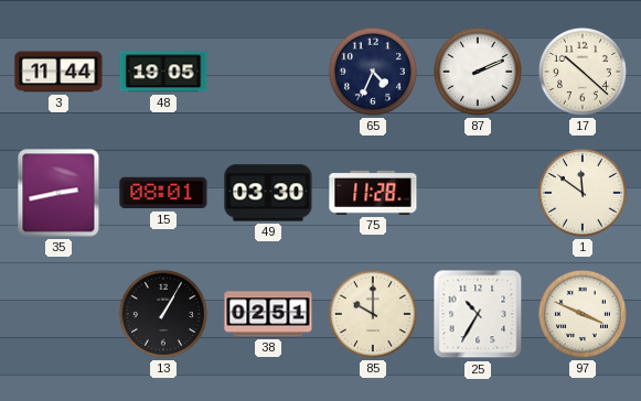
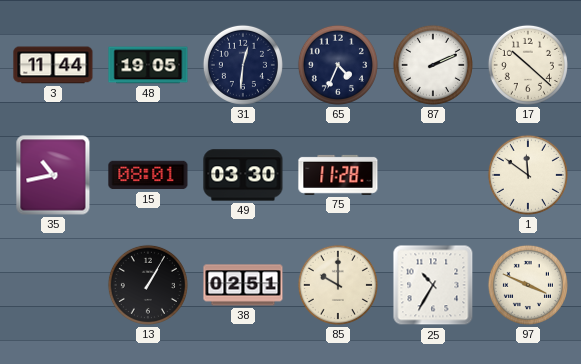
31: none -> 12:31 (243, 65)
35: 2:43 -> 10:43 (53, 175)
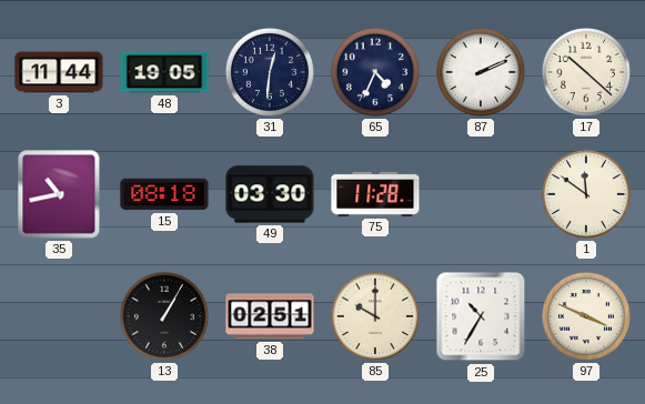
15: 08:01 -> 08:18 (164, 194)
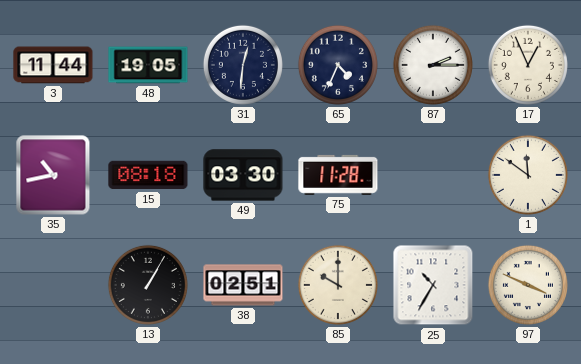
87: 2:11 -> 2:15 (433, 65)
17: 10:22 -> 12:56 (528, 65)
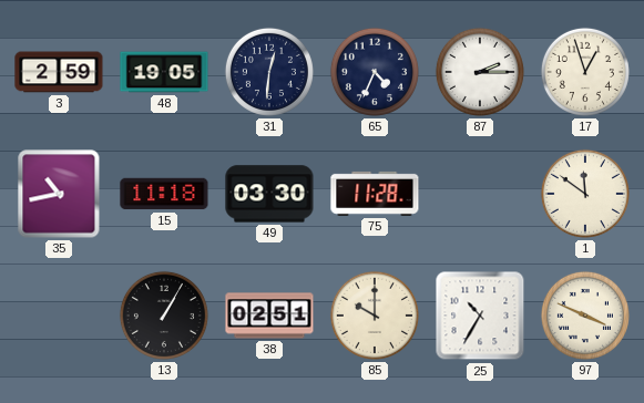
3: 11:44 -> 2:59 (59, 72)
17: 12:56 -> 12:57 (585, 72)
15: 08:18 -> 11:18 (164, 194)
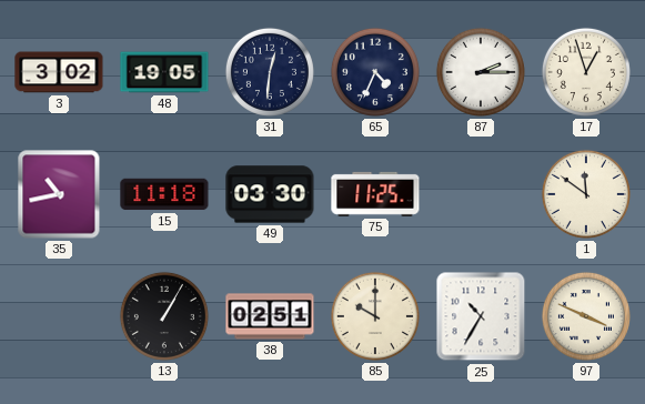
3: 2:59 -> 3:02 (59, 72)
75: 11:28 -> 11:25 (375, 194)
